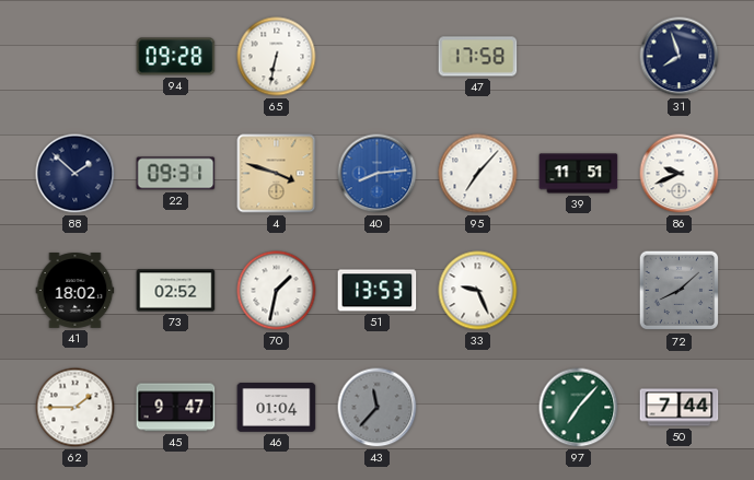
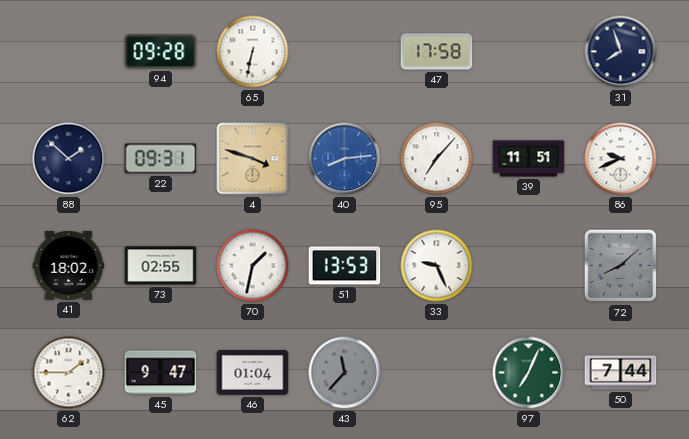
73: 02:52 -> 02:55 (161, 266)
97: 7:07 -> 7:04 (529, 373)
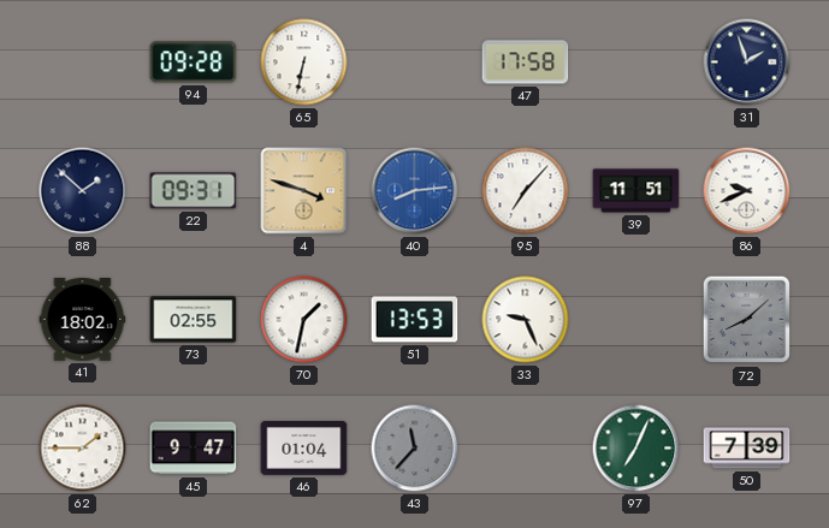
31: 7:57 -> 1:57 (747, 63)
50: 7:44 -> 7:39 (747, 449)
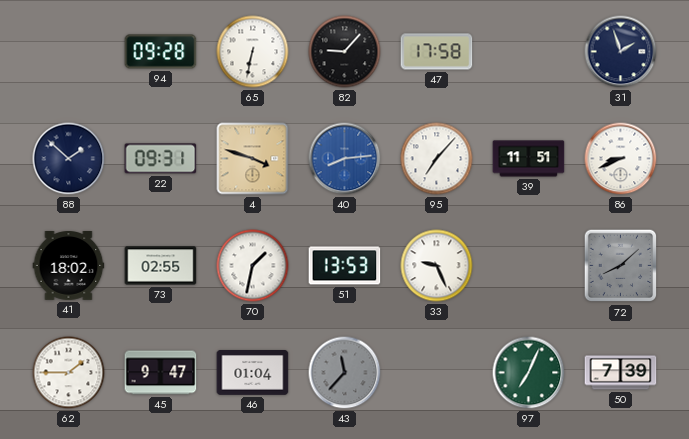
82: none -> 9:07 (345, 52)
86: 9:41 -> 8:41 (621, 159)
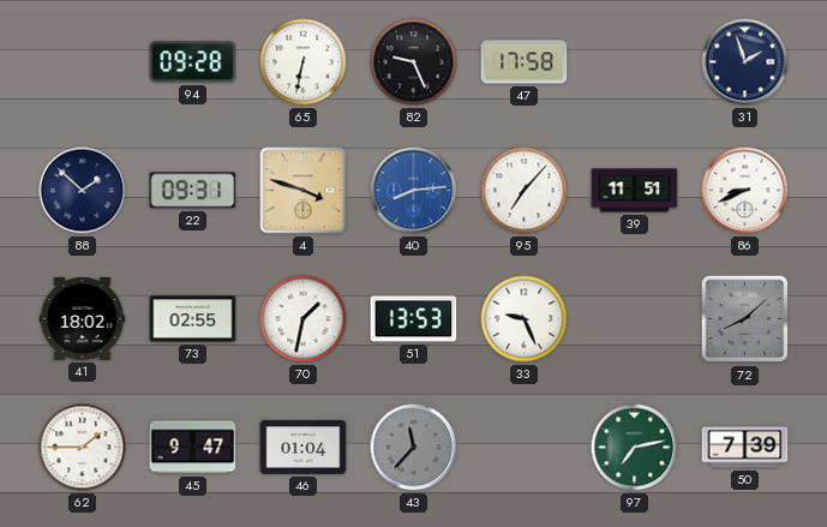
82: 9:07 -> 9:26 (414, 62)
97: 7:04 -> 7:13 (635, 448)
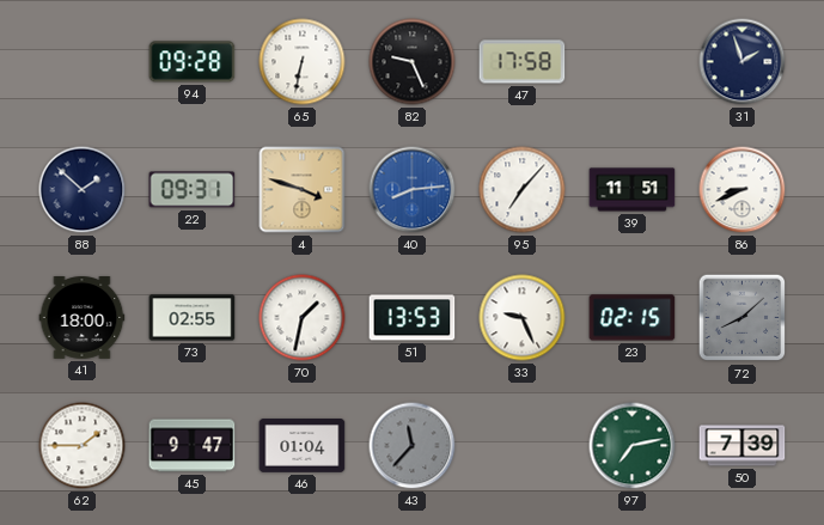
41: 18:02 -> 18:00 (83, 318)
23: none -> 02:15 (633, 318)
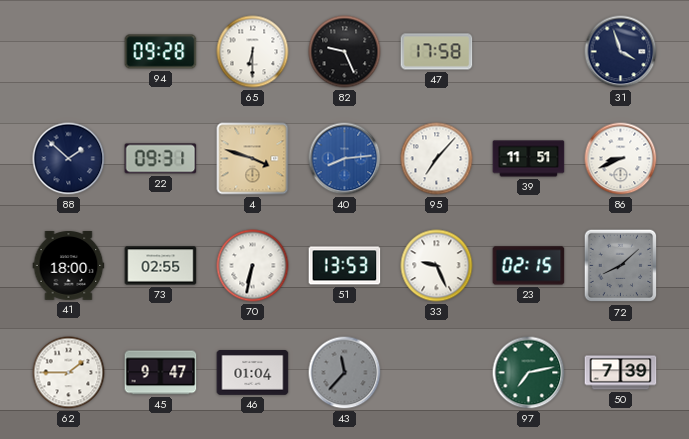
65: 6:32 -> 6:30 (253, 52)
31: 1:57 -> 3:57 (621, 52)
70: 1:32 -> 6:32 (253, 266)
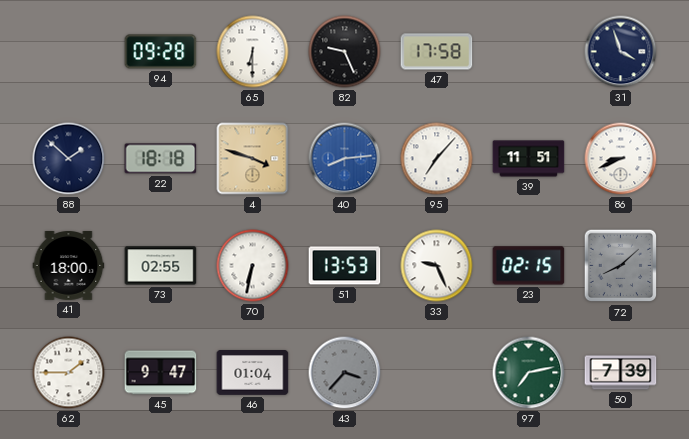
22: 09:31 -> 18:18 (161, 159)
43: 11:37 -> 3:37 (345, 373)
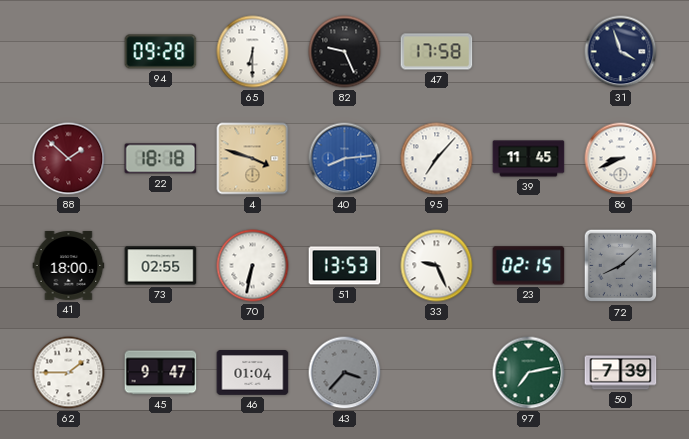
88 dial: navy -> burgundy (69, 159)
39: 11:51 -> 11:45 (529, 159)
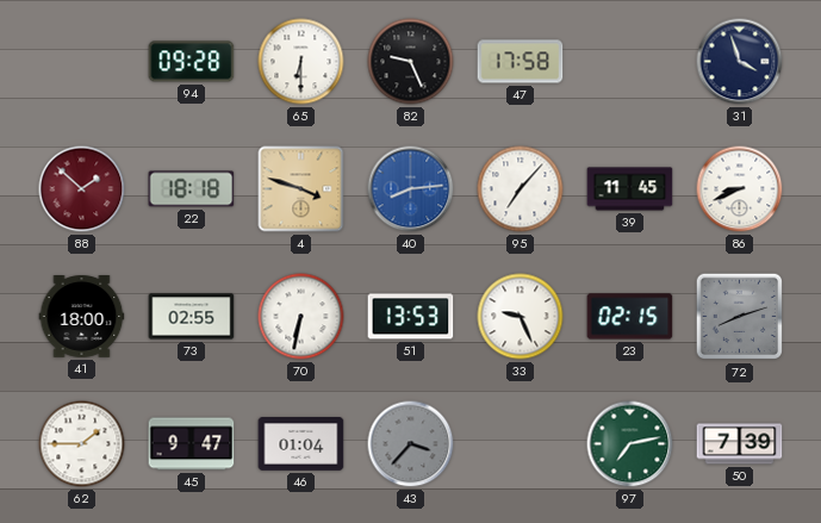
72: 8:08 -> 8:12 (740, 317)
